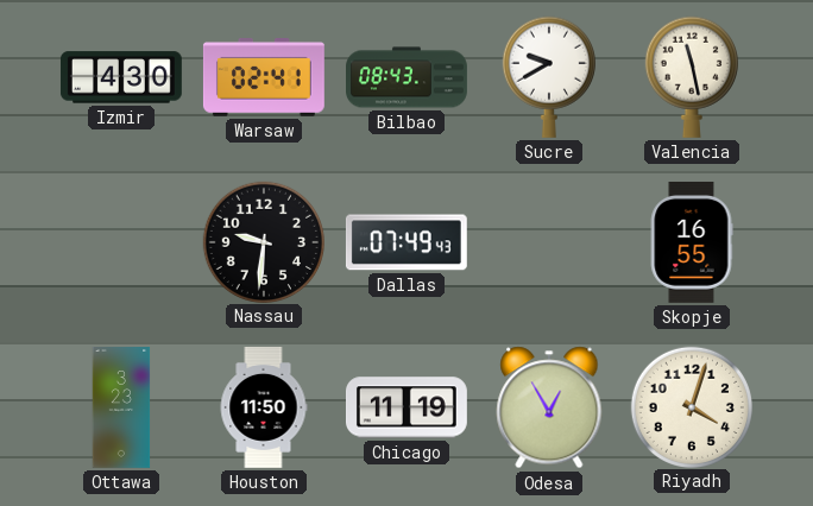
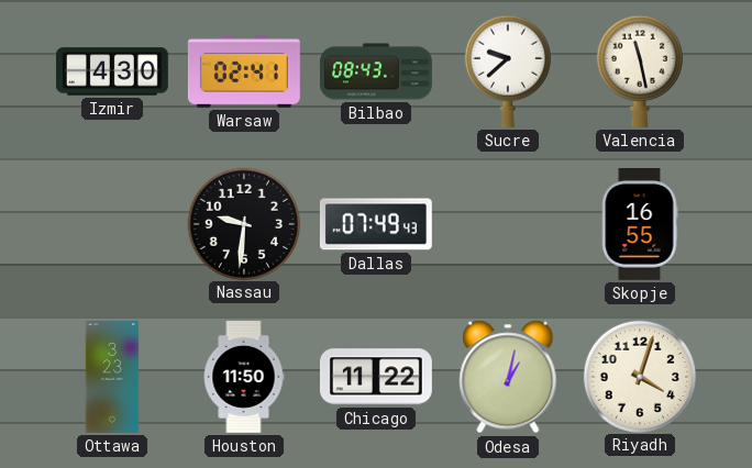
Sucre: 9:40 -> 9:38 (508, 71)
Chicago: 11:19 -> 11:22 (376, 377)
Odesa: 12:55 -> 1:02 (508, 377)
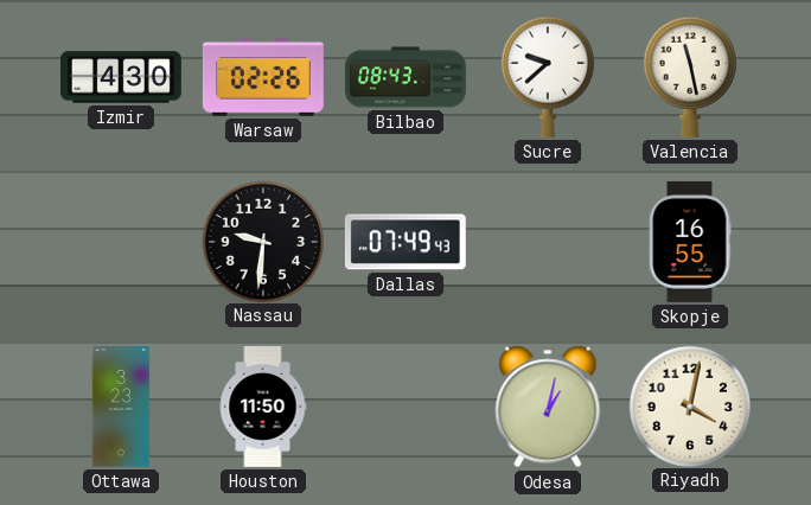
Warsaw: 02:41 -> 02:26 (263, 78)
Chicago: 11:22 -> none (376, 377)
Riyadh: 4:03 -> 4:02 (689, 405)
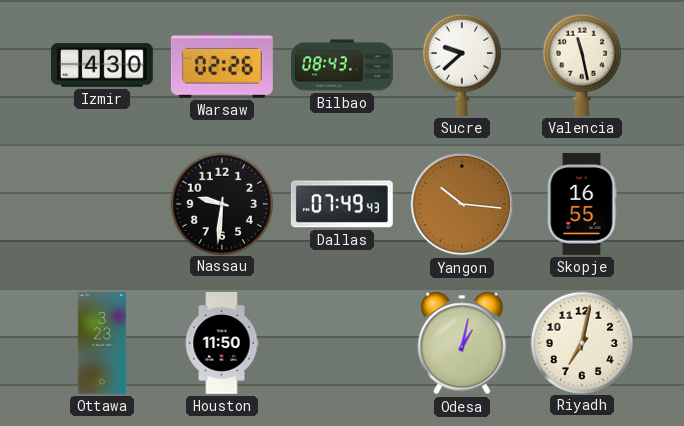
Yangon: none -> 10:16 (462, 204)
Riyadh: 4:02 -> 7:02 (581, 342)
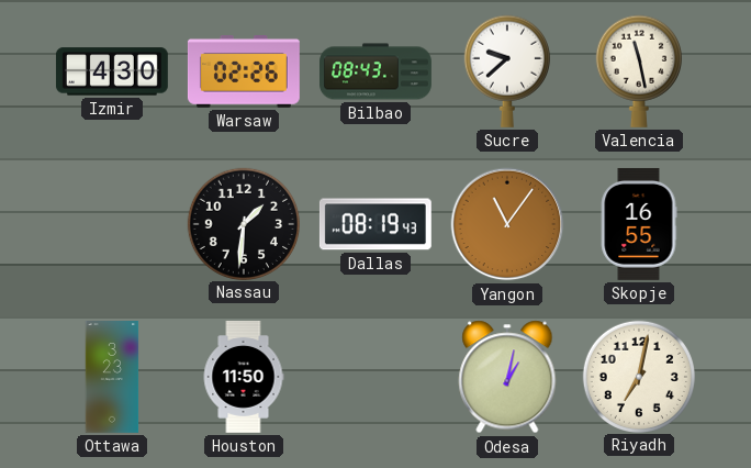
Nassau: 9:31 -> 1:31 (243, 223)
Dallas: 07:49 -> 08:19 (375, 224)
Yangon: 10:16 -> 11:06 (507, 224)
